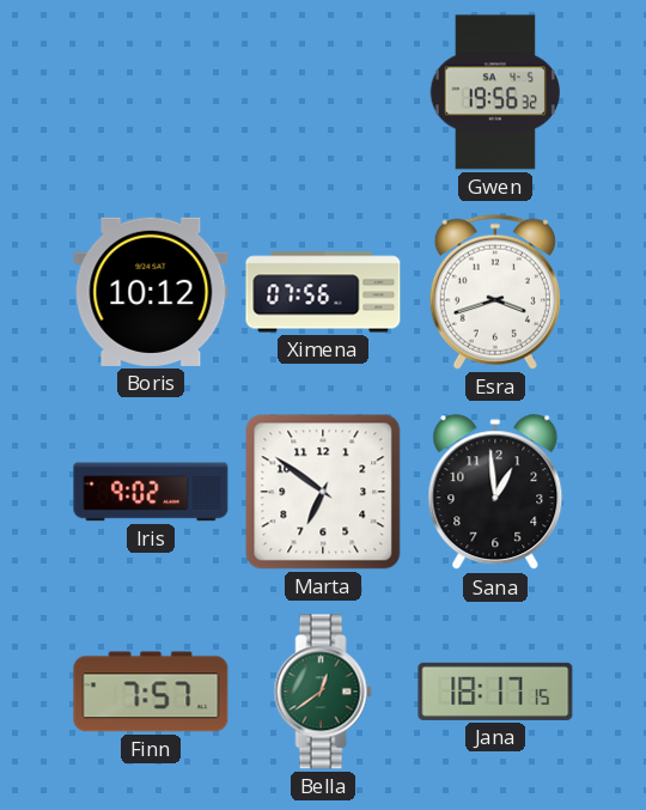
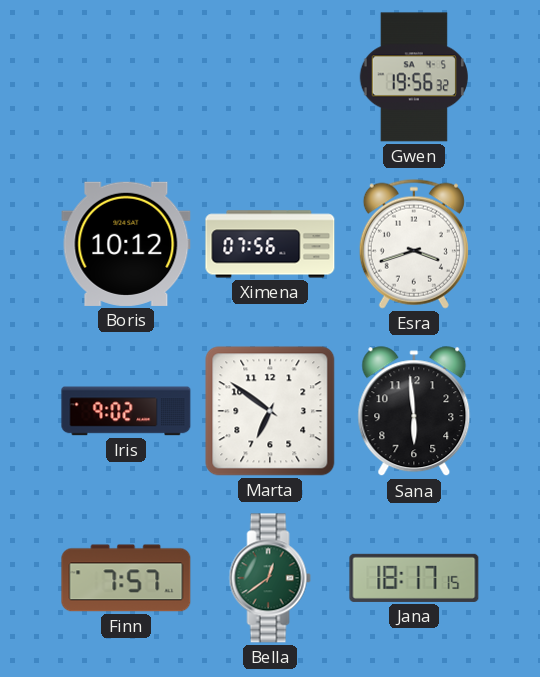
Sana: 12:59 -> 5:59 (414, 412)
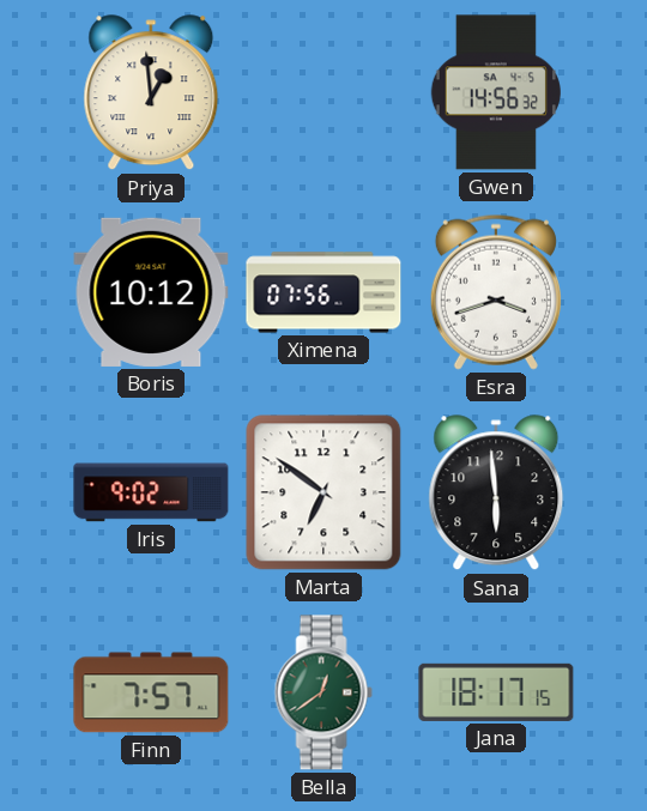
Priya: none -> 12:59 (151, 93)
Gwen: 19:56 -> 14:56 (496, 92)
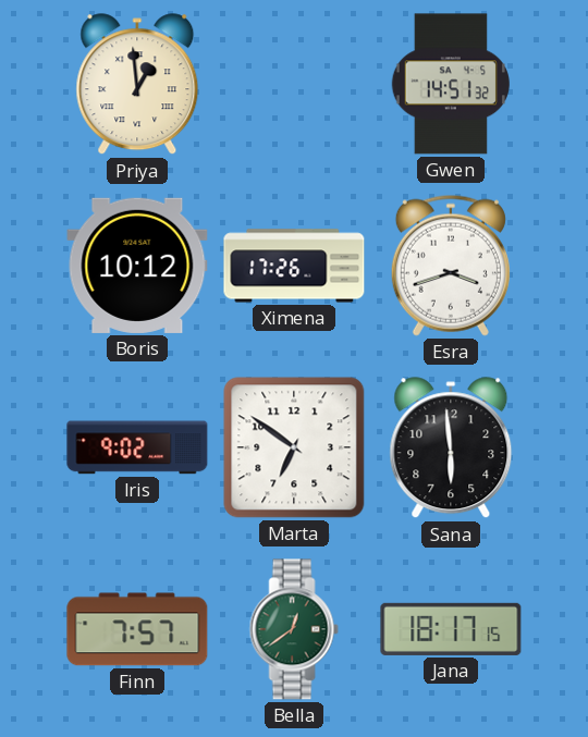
Gwen: 14:56 -> 14:51 (451, 84)
Ximena: 07:56 -> 17:26 (294, 266)
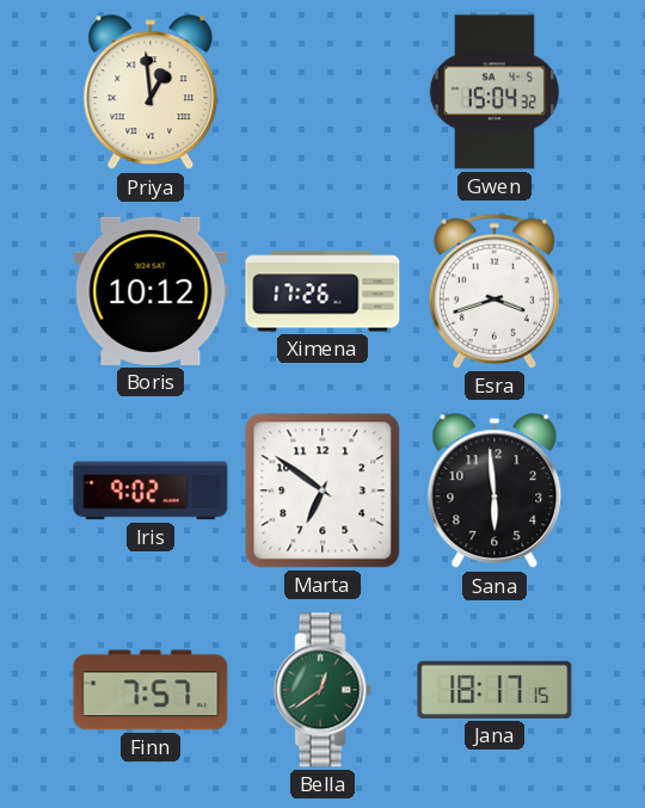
Gwen: 14:51 -> 15:04 (494, 92)
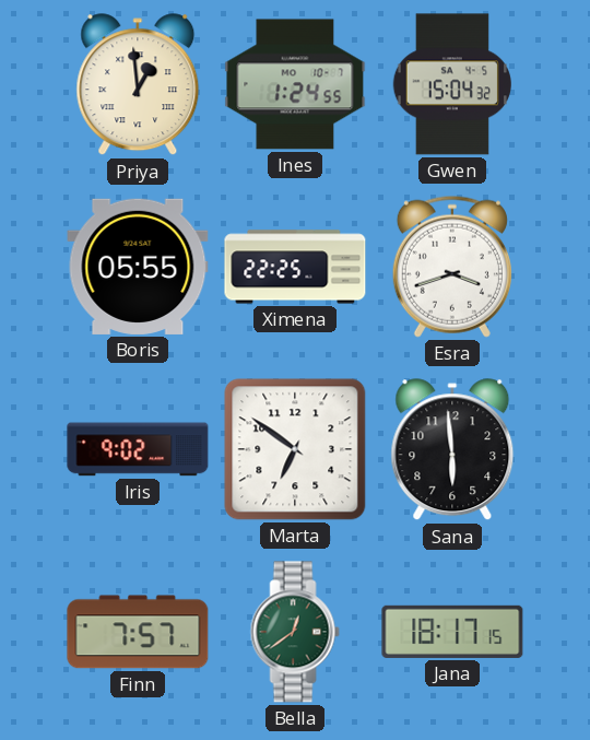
Ines: none -> 1:24 (295, 84)
Boris: 10:12 -> 05:55 (138, 267)
Ximena: 17:26 -> 22:25 (295, 267)
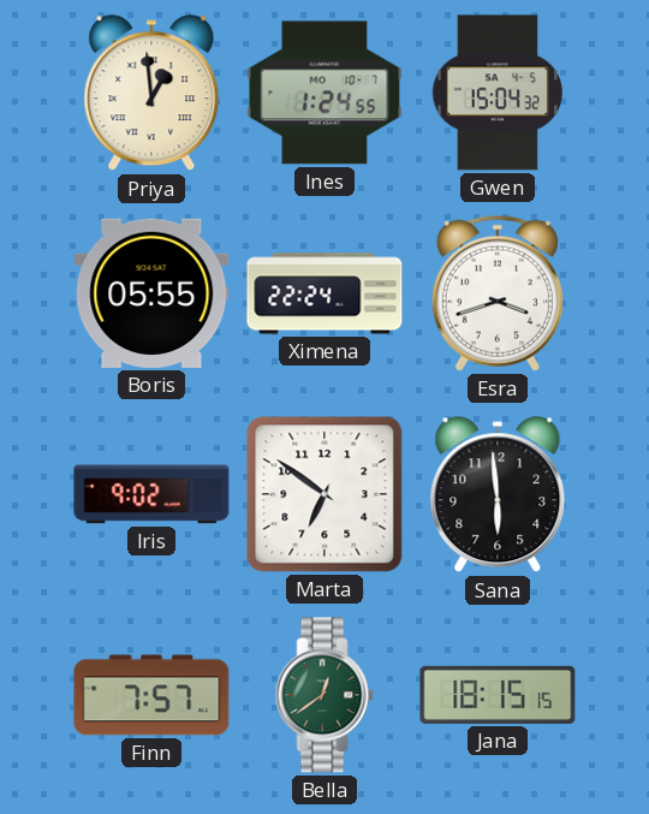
Ximena: 22:25 -> 22:24 (324, 293)
Jana: 18:17 -> 18:15 (498, 695)
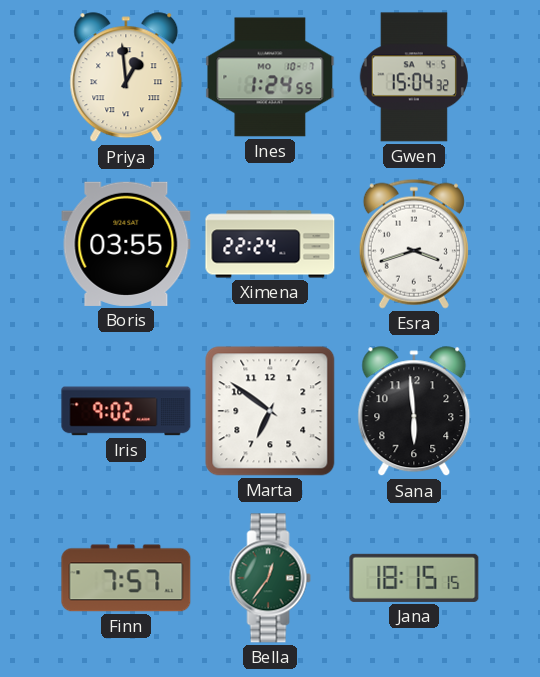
Boris: 05:55 -> 03:55 (126, 244)
Bella: 12:39 -> 12:36 (270, 578)
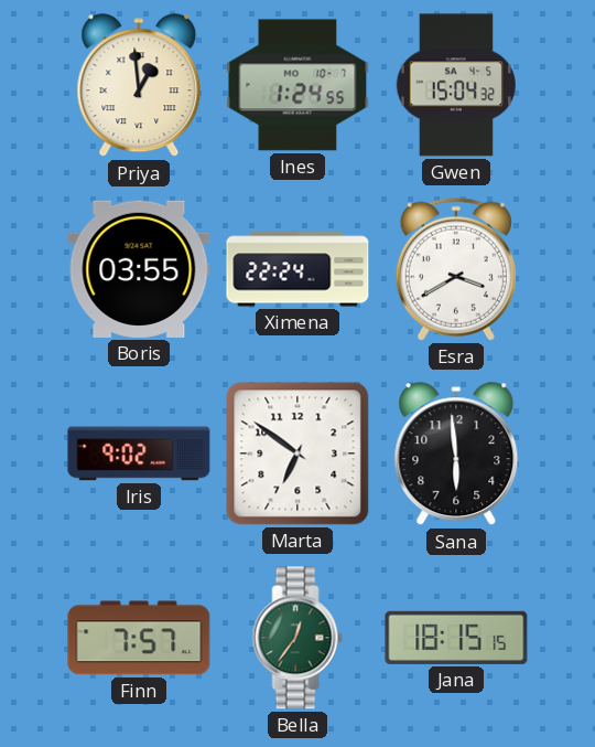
Esra: 3:42 -> 3:40 (456, 269)
